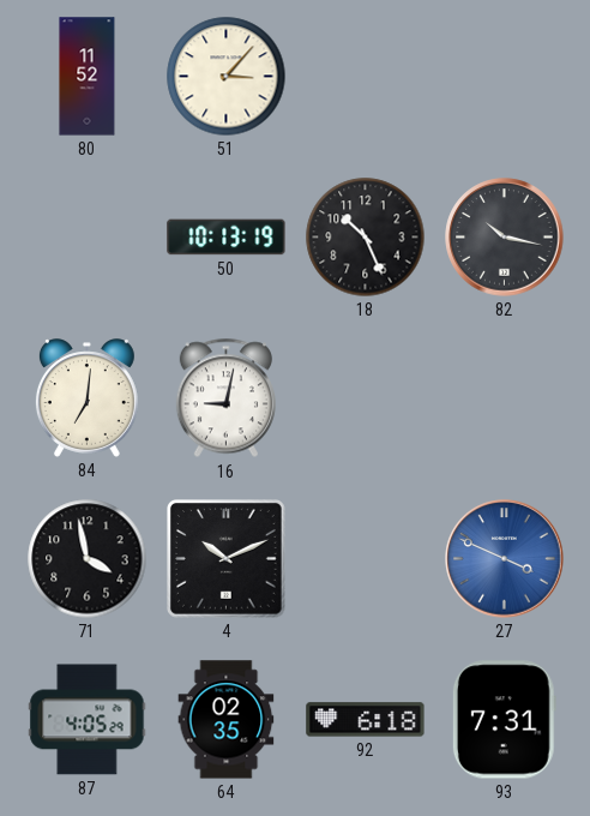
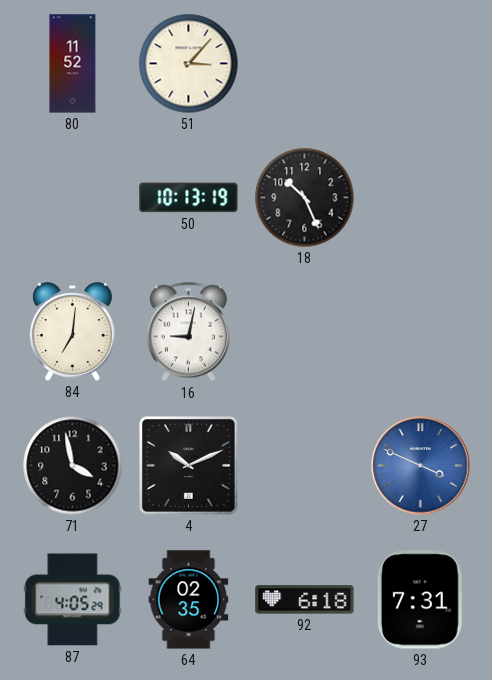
82: 10:17 -> none (505, 238)
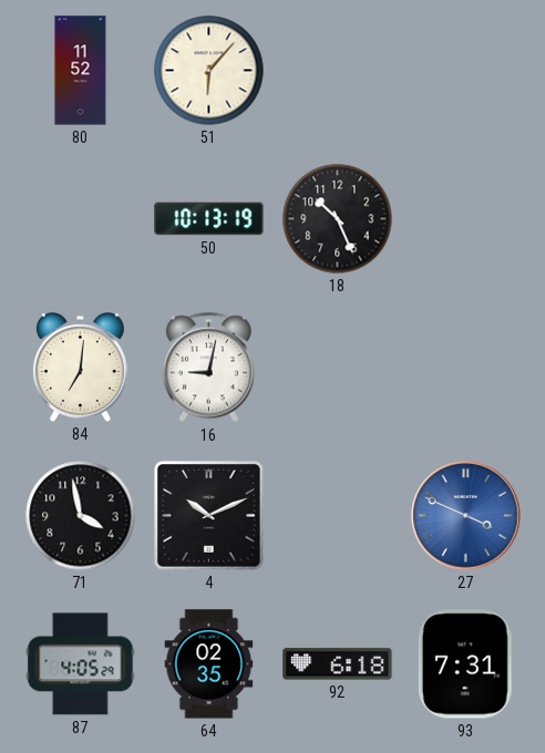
51: 3:07 -> 6:07 (209, 71)
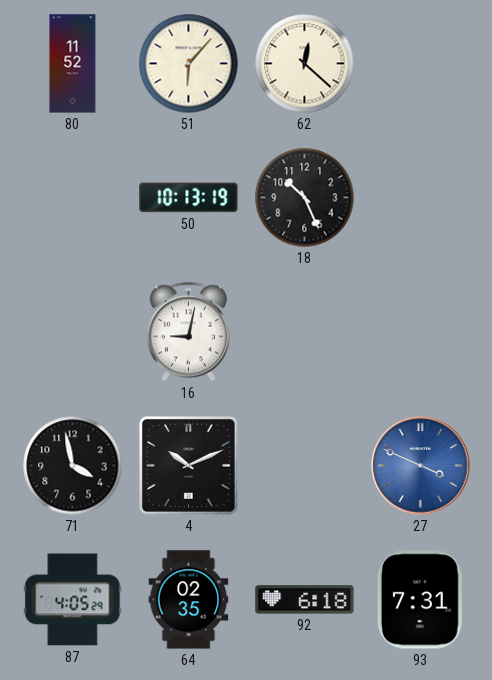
62: none -> 12:22 (305, 64)
84: 7:01 -> none (80, 368)
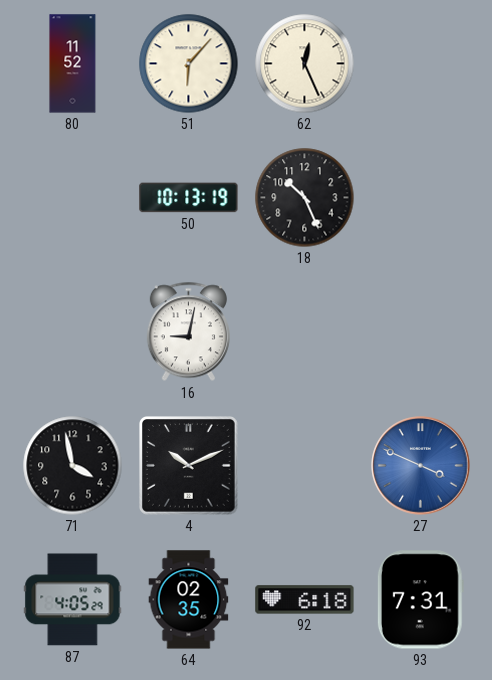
62: 12:22 -> 12:26 (305, 64)
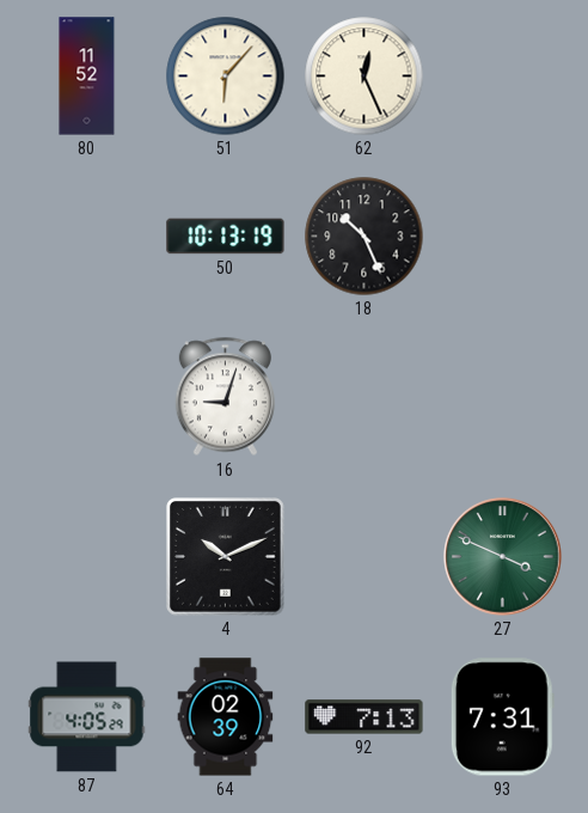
16: 9:02 -> 9:03 (225, 397)
71: 3:58 -> none (73, 466)
27 dial: blue -> green (503, 557)
64: 02:35 -> 02:39 (226, 717)
92: 6:18 -> 7:13 (365, 717)
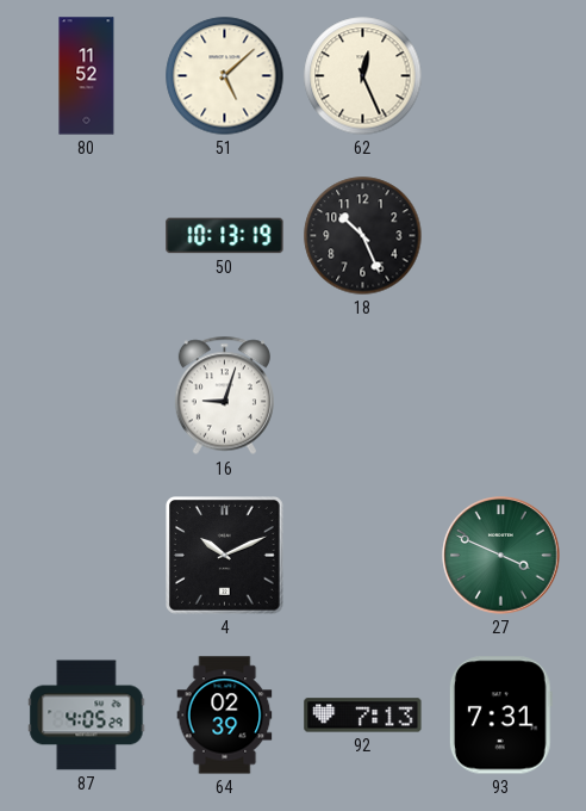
51: 6:07 -> 5:08 (225, 76)
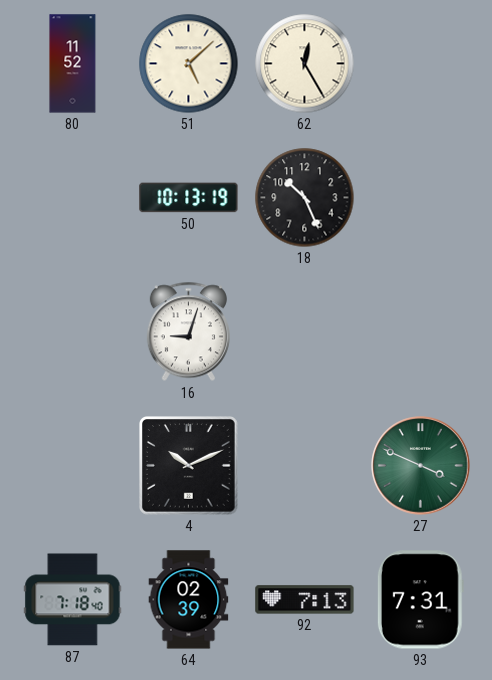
62: 12:26 -> 12:25 (305, 64)
87: 4:05 -> 7:18 (73, 600)
